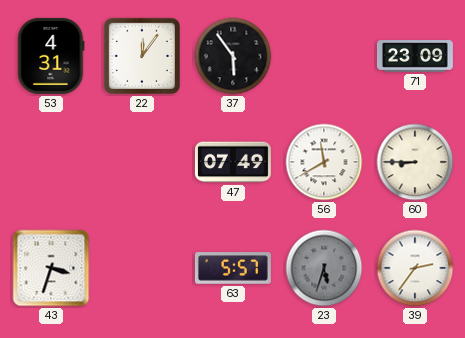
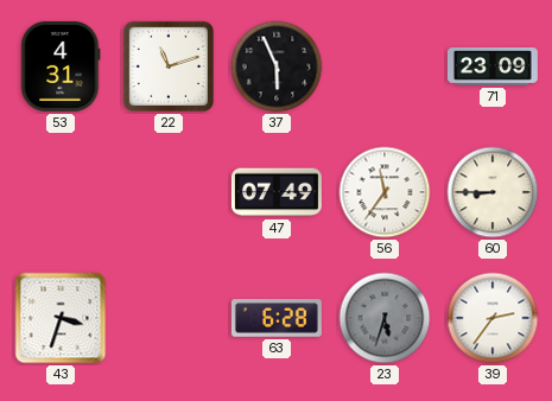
22: 12:06 -> 11:12 (169, 66)
37: 5:54 -> 5:56 (277, 66)
56: 11:40 -> 11:36 (385, 192)
63: 5:57 -> 6:28 (277, 318)
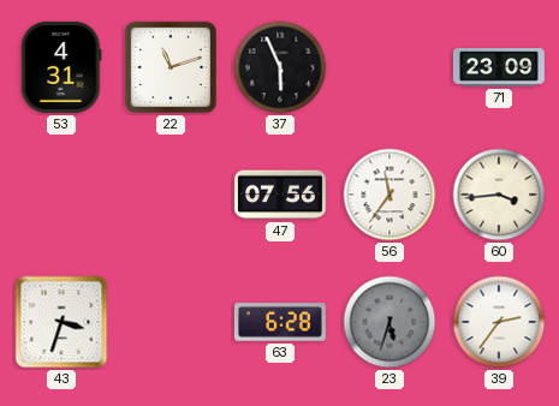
47: 07:49 -> 07:56 (280, 195)
60: 8:45 -> 3:44 (499, 195)
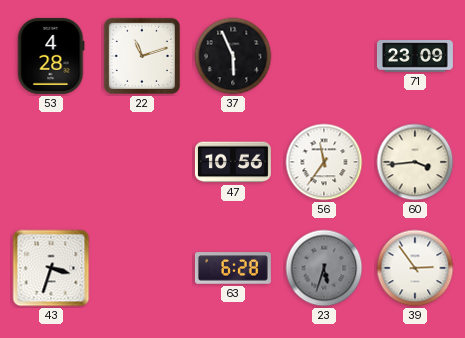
53: 4:31 -> 4:28 (51, 56)
47: 07:56 -> 10:56 (233, 162)
39: 2:36 -> 2:54 (415, 268)
